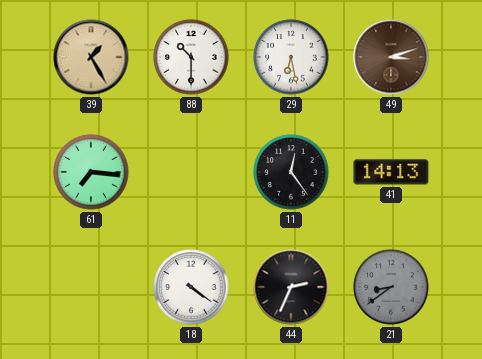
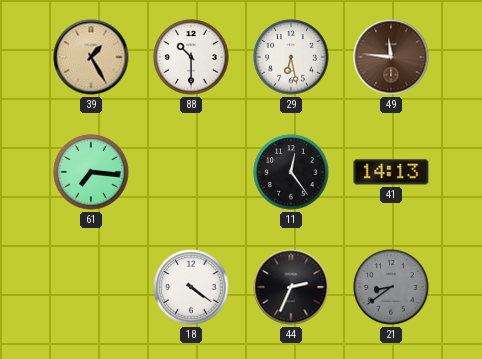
49: 3:12 -> 11:46 (391, 57)
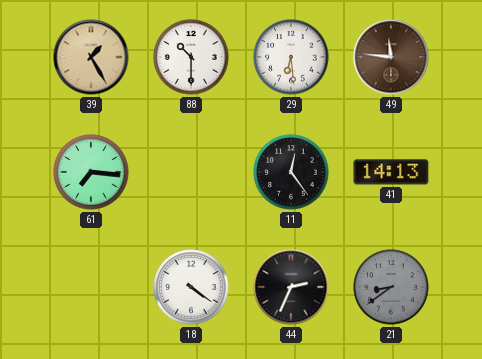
29: 6:28 -> 6:29 (291, 57)
